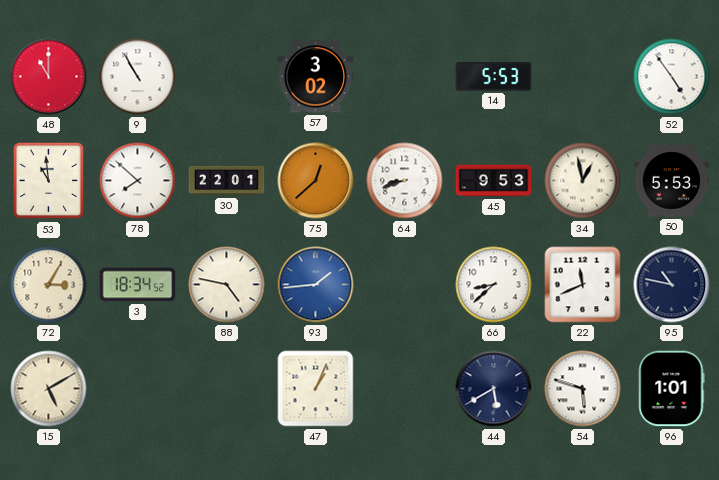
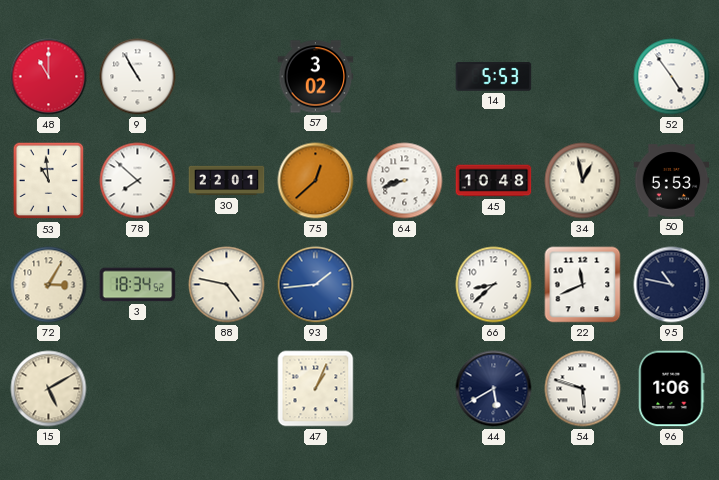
45: 9:53 -> 10:48 (494, 181)
96: 1:01 -> 1:06 (672, 389)
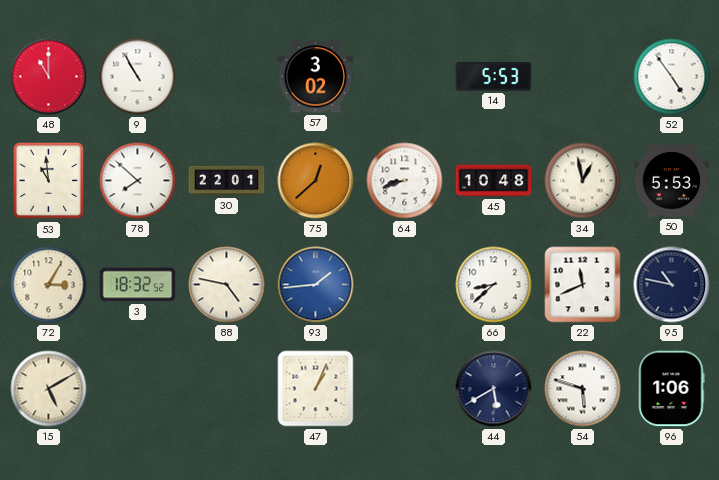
3: 18:34 -> 18:32 (138, 285)
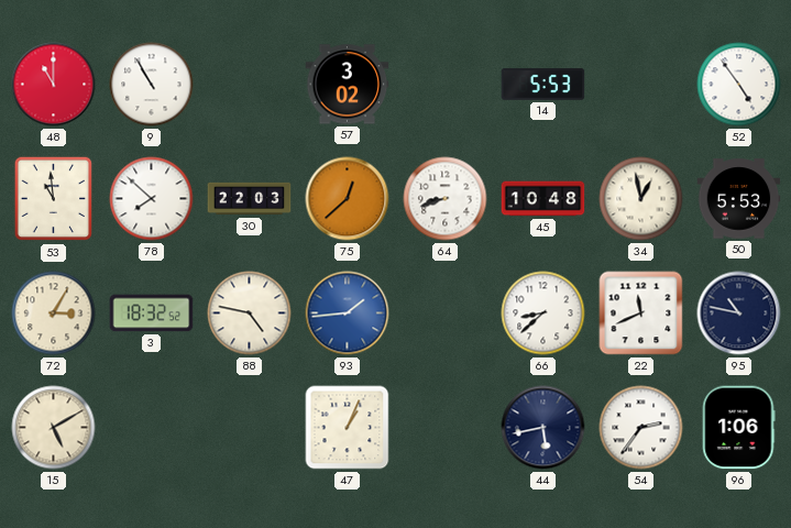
30: 22:01 -> 22:03 (250, 199)
44: 5:40 -> 5:43 (543, 428)
54: 5:48 -> 2:36 (641, 428)
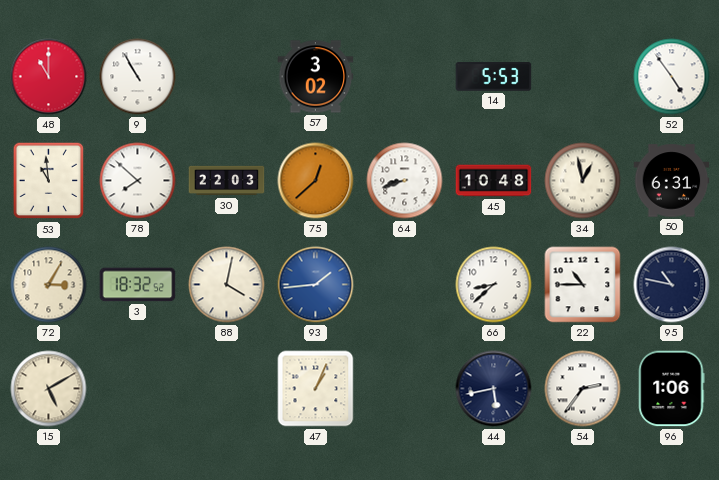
50: 5:53 -> 6:31 (672, 181)
88: 4:47 -> 4:02 (227, 285)
22: 11:41 -> 10:45 (583, 285)
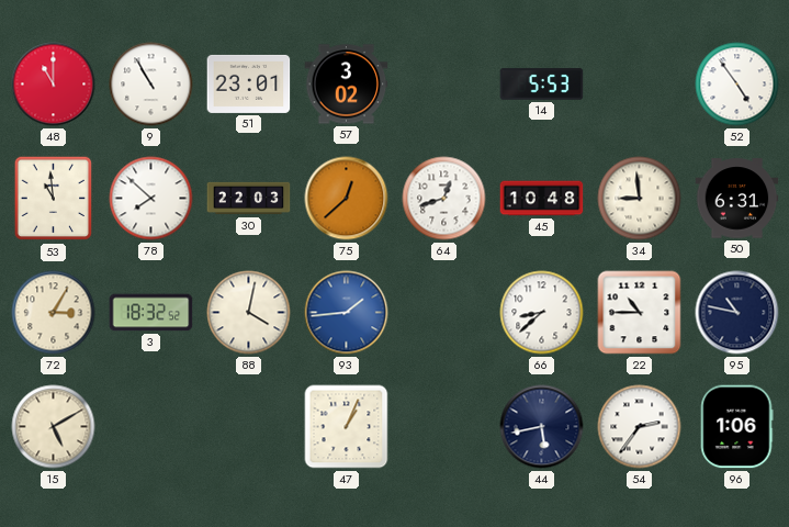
51: none -> 23:01 (249, 83)
64: 8:42 -> 12:42 (444, 199)
34: 12:58 -> 8:59 (640, 199)
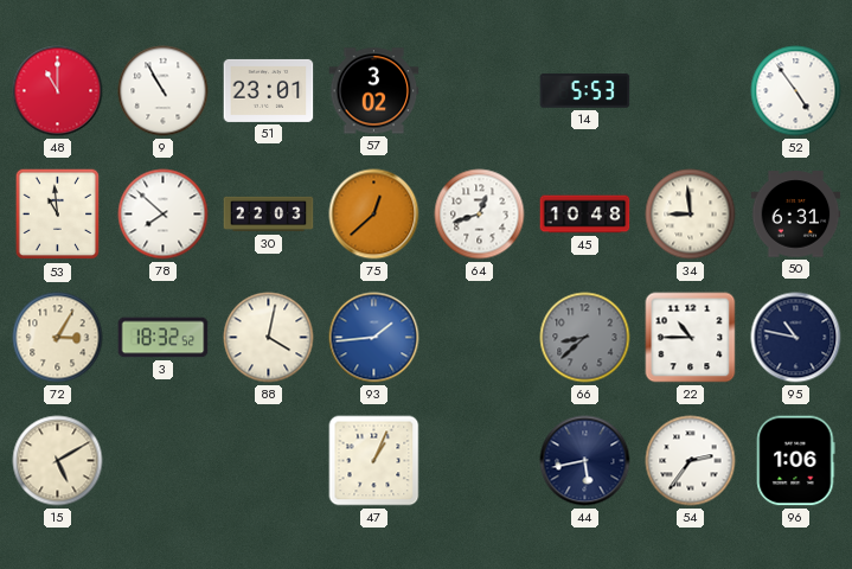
66 dial: white -> grey (585, 338)
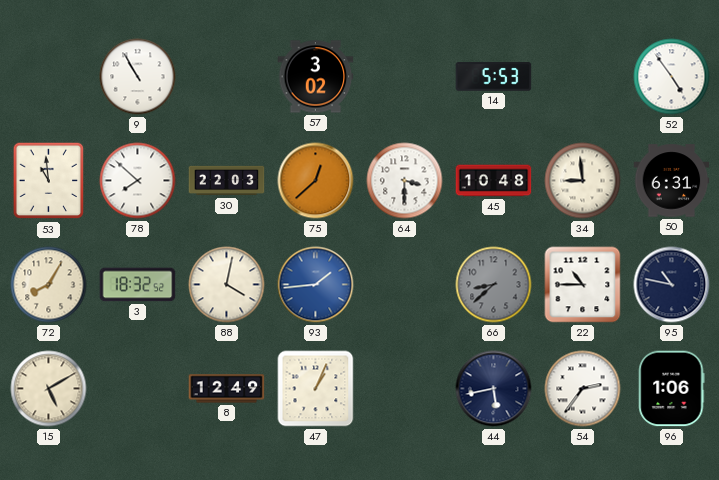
48: 11:00 -> none (58, 91)
51: 23:01 -> none (269, 90)
64: 12:42 -> 3:30 (405, 181)
72: 3:05 -> 8:05 (49, 285)
8: none -> 12:49 (227, 389)
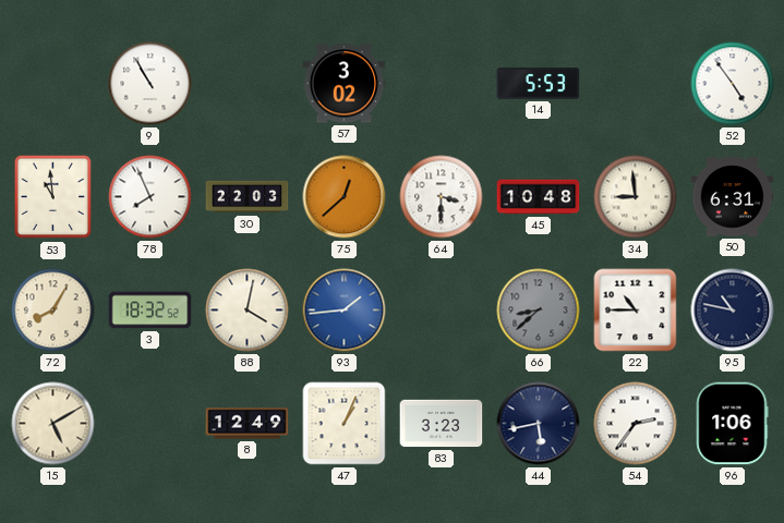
78: 7:52 -> 7:56 (150, 197)
83: none -> 3:23 (442, 424)
